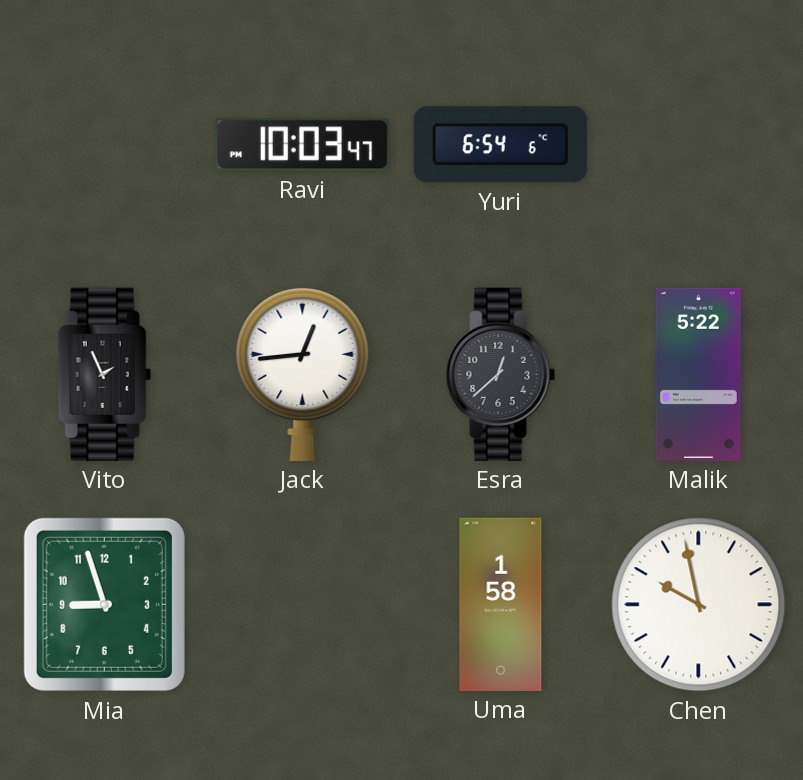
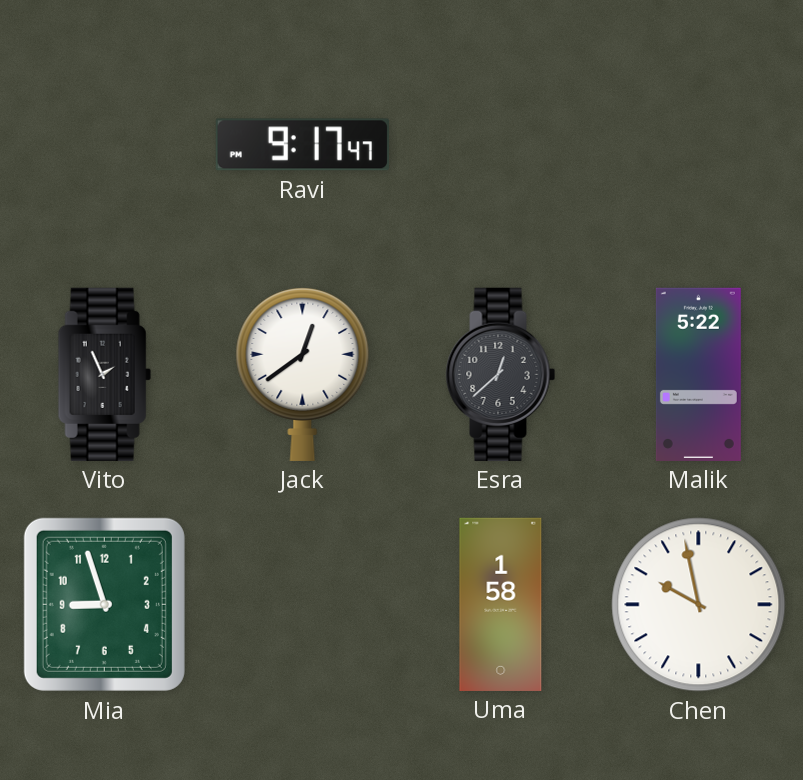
Ravi: 10:03 -> 9:17 (302, 145)
Yuri: 6:54 -> none (500, 145)
Jack: 12:44 -> 12:39 (303, 374)
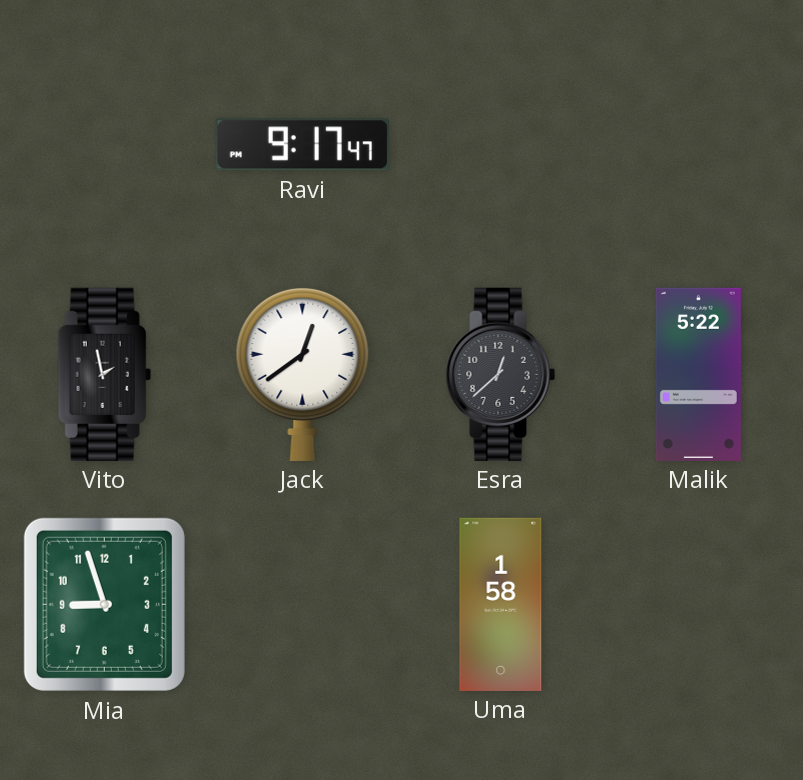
Vito: 1:56 -> 1:58 (104, 374)
Chen: 9:58 -> none (699, 605)
